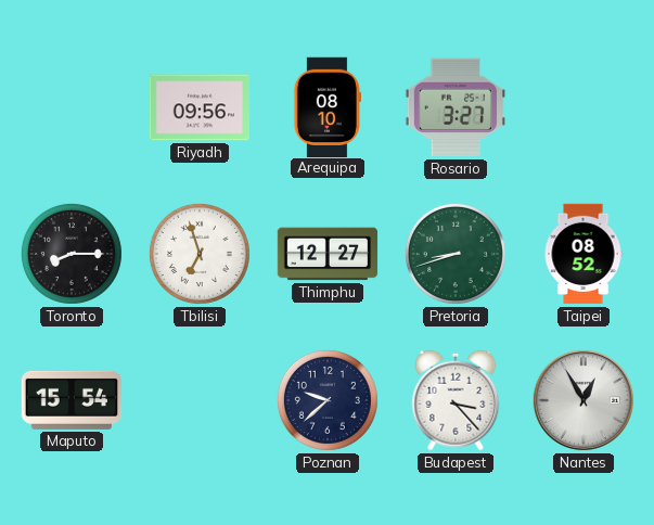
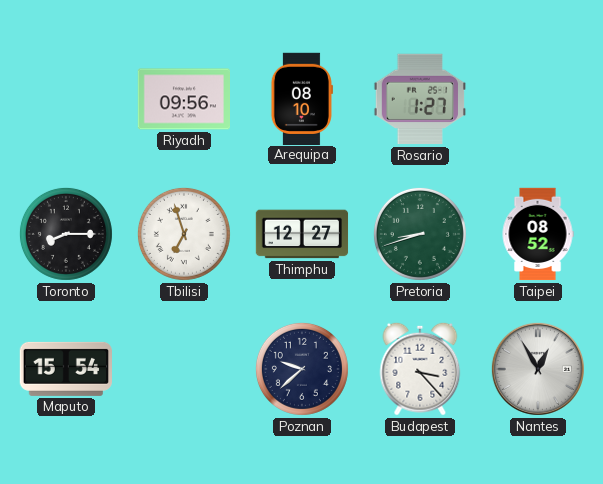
Rosario: 3:27 -> 1:27 (419, 99)
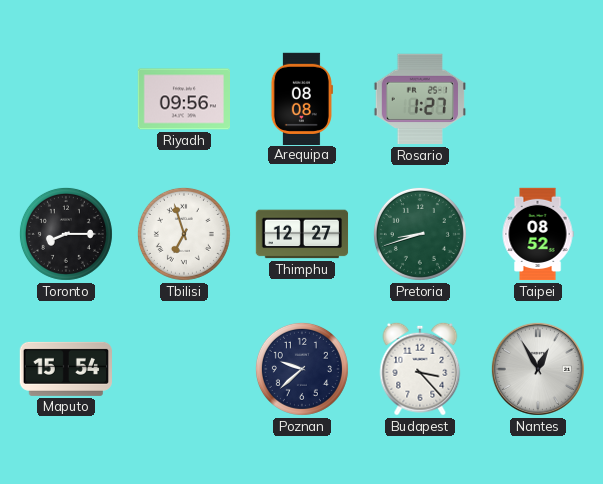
Arequipa: 08:10 -> 08:08 (302, 98)
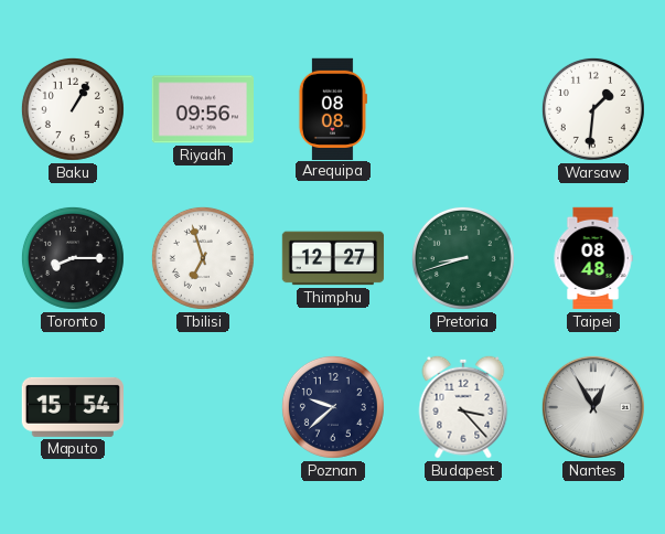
Baku: none -> 1:05 (73, 109)
Rosario: 1:27 -> none (419, 99)
Warsaw: none -> 1:31 (593, 109)
Taipei: 08:52 -> 08:48 (593, 258)
